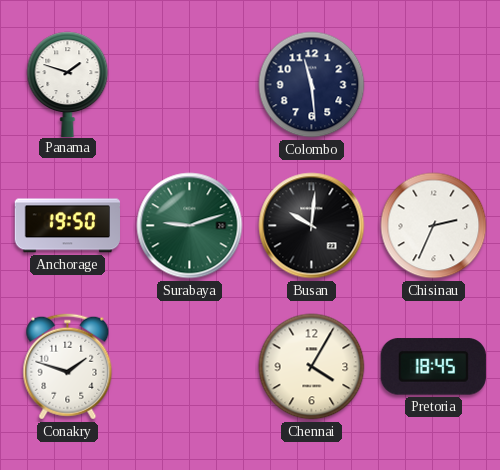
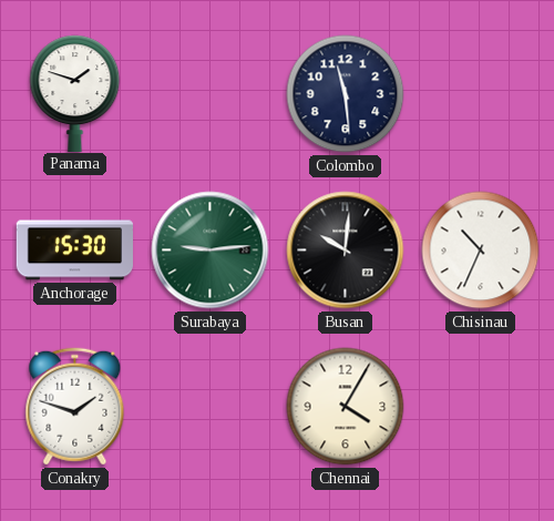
Anchorage: 19:50 -> 15:30 (74, 251)
Surabaya: 9:12 -> 9:14 (211, 251)
Chisinau: 2:34 -> 10:34 (481, 251)
Pretoria: 18:45 -> none (433, 367)
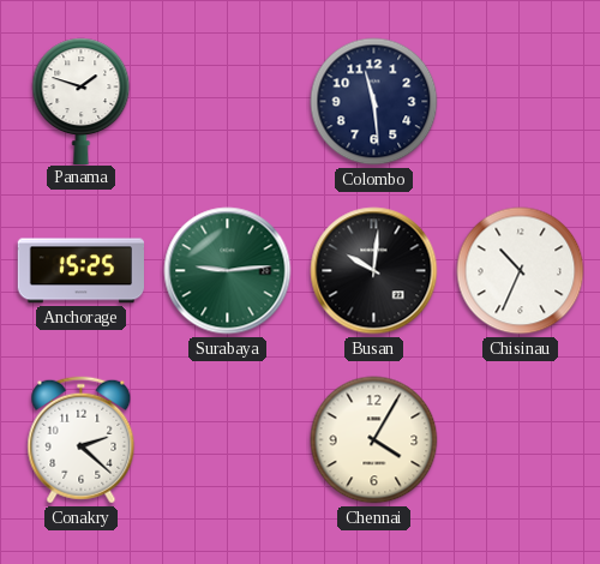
Anchorage: 15:30 -> 15:25 (80, 271)
Conakry: 1:48 -> 2:22 (82, 440)
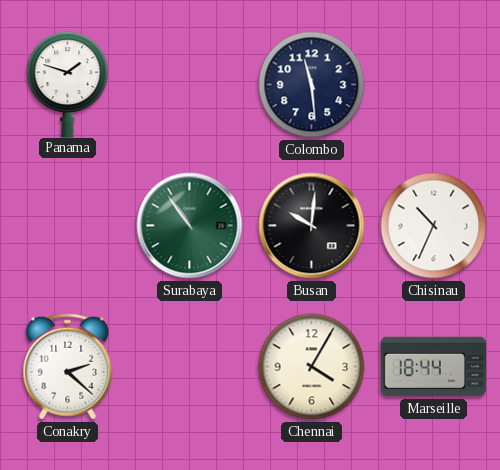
Anchorage: 15:25 -> none (80, 271)
Surabaya: 9:14 -> 10:54 (190, 226)
Marseille: none -> 18:44 (433, 367)
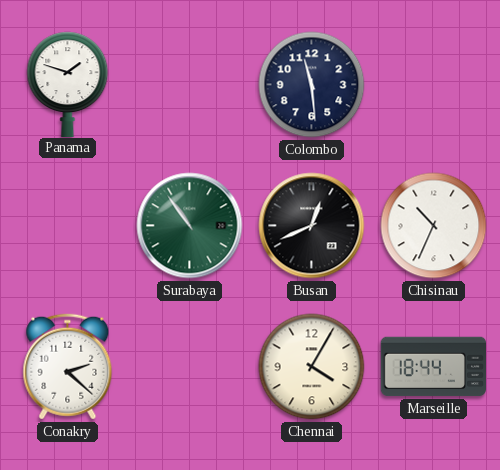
Busan: 10:01 -> 12:41 (312, 226)
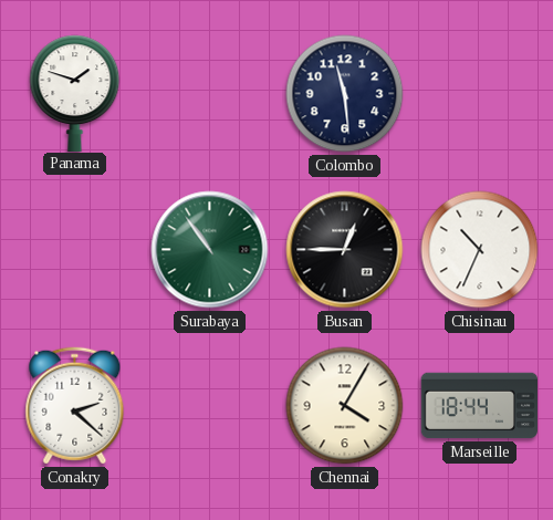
Busan: 12:41 -> 12:45 (345, 250)
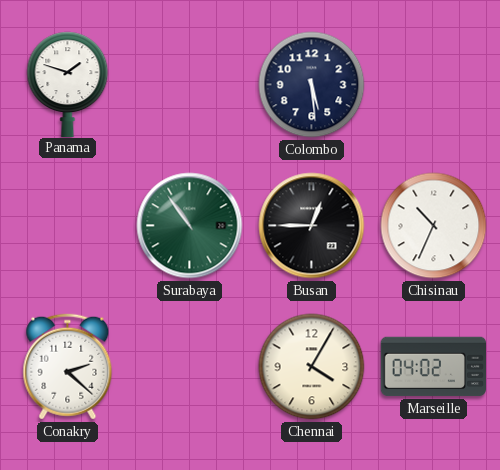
Colombo: 11:29 -> 5:29 (312, 85)
Marseille: 18:44 -> 04:02 (433, 367)
